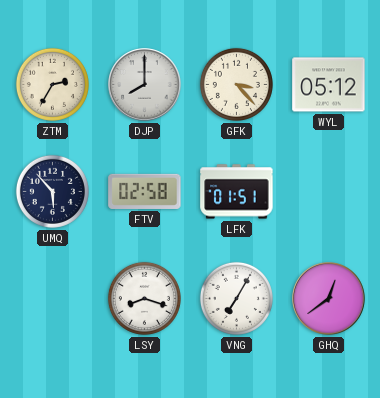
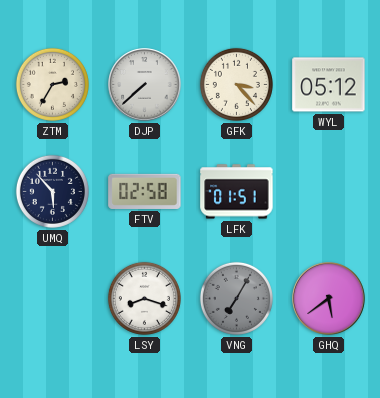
DJP: 8:00 -> 7:38 (145, 85)
VNG dial: white -> grey (236, 298)
GHQ: 12:39 -> 5:39 (329, 299)
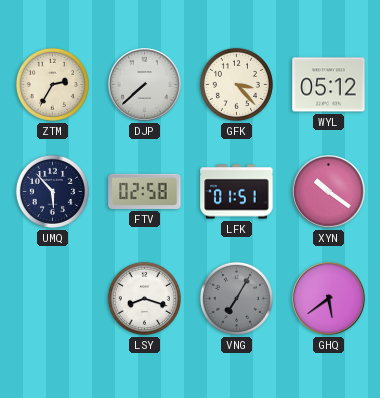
XYN: none -> 10:21 (329, 192)
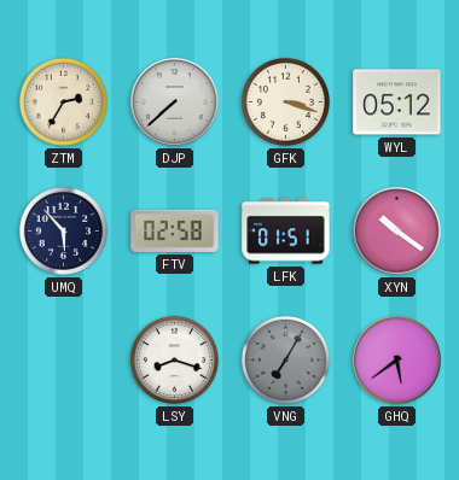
GFK: 3:23 -> 3:18 (285, 101)
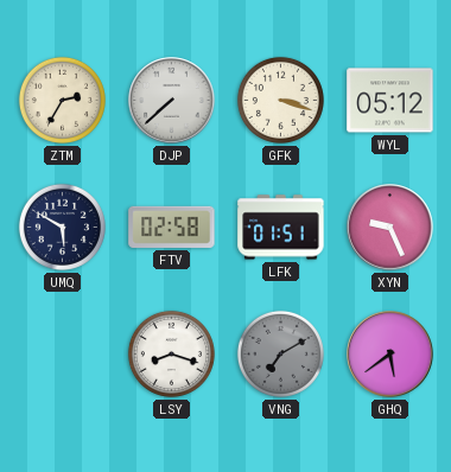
UMQ: 5:53 -> 5:50 (62, 227)
XYN: 10:21 -> 9:26 (390, 228)
VNG: 7:05 -> 7:10 (280, 353)
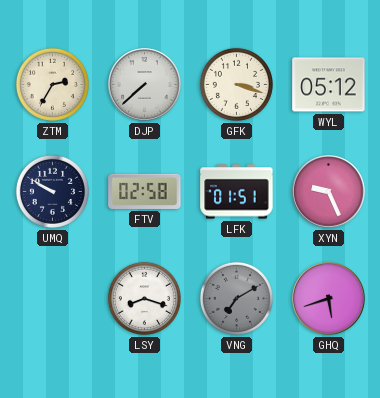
UMQ: 5:50 -> 9:50 (52, 191)
GHQ: 5:39 -> 5:42 (329, 299)
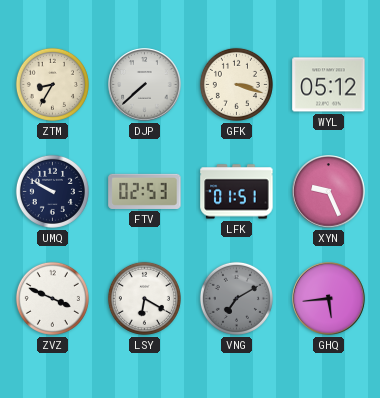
ZTM: 2:35 -> 8:35 (52, 84)
FTV: 02:58 -> 02:53 (145, 191)
ZVZ: none -> 3:49 (52, 298)
LSY: 8:18 -> 6:20 (144, 298)
GHQ: 5:42 -> 5:44 (329, 299)
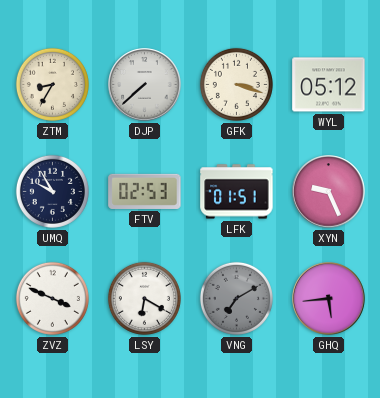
UMQ: 9:50 -> 9:55 (52, 191)
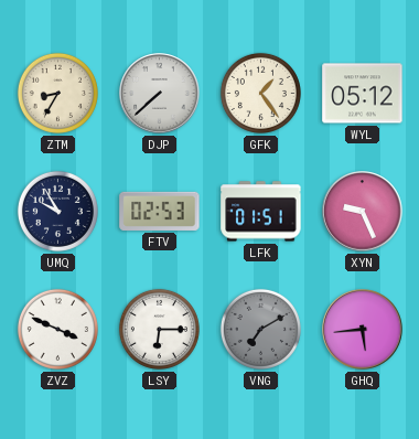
GFK: 3:18 -> 1:24 (260, 93)
LSY: 6:20 -> 6:15 (159, 329)
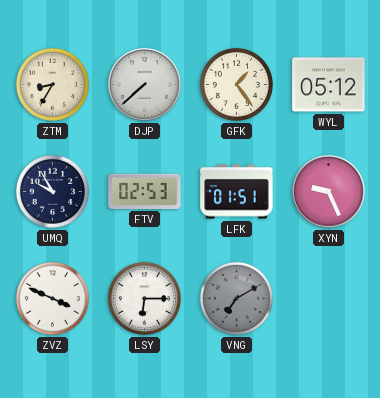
GHQ: 5:44 -> none (363, 330)
